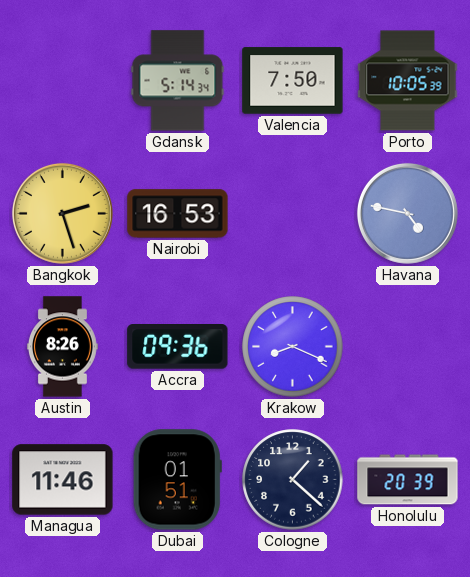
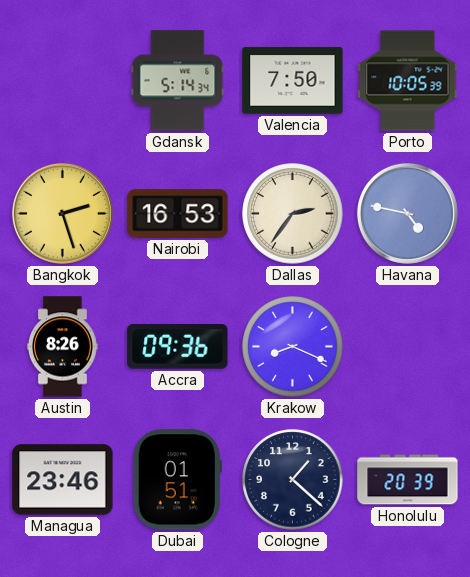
Dallas: none -> 2:36 (293, 214)
Managua: 11:46 -> 23:46 (63, 480)
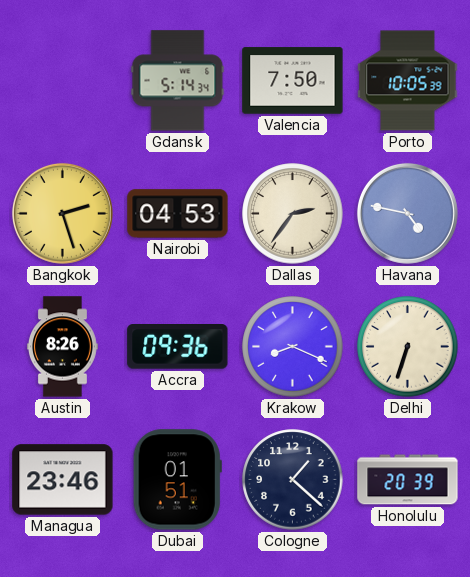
Nairobi: 16:53 -> 04:53 (178, 214)
Delhi: none -> 6:33 (408, 347)
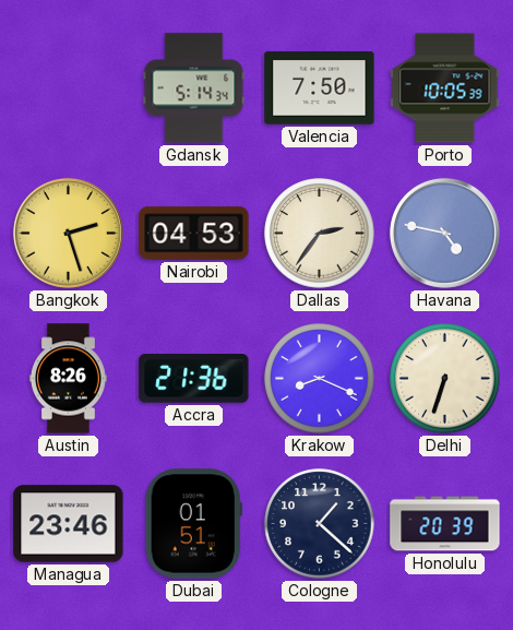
Accra: 09:36 -> 21:36 (194, 379)
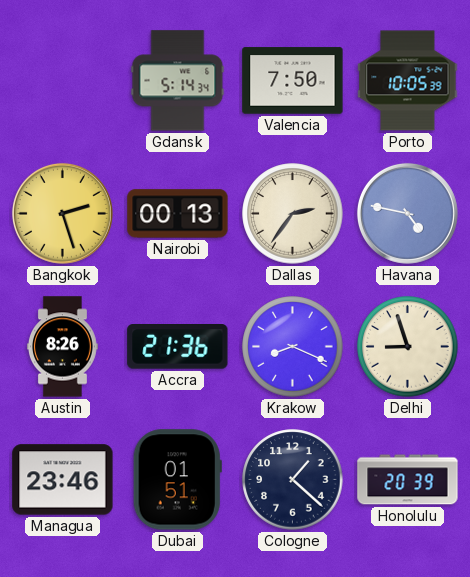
Nairobi: 04:53 -> 00:13 (178, 214)
Delhi: 6:33 -> 8:57 (408, 347)
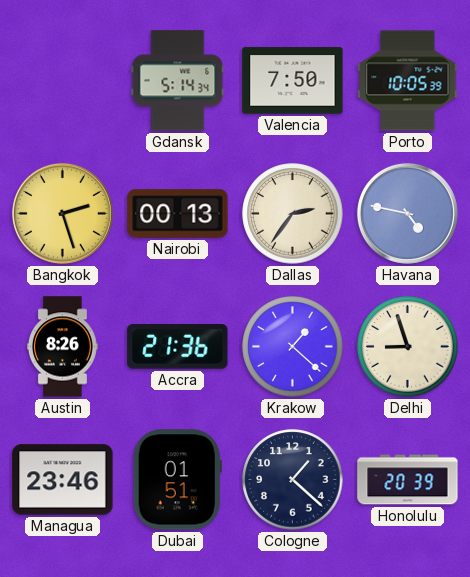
Krakow: 8:19 -> 1:22 (293, 347)
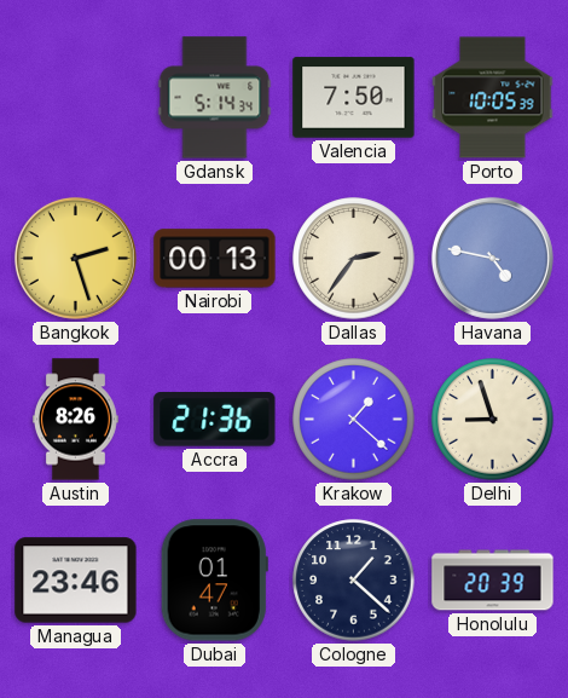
Dubai: 01:51 -> 01:47 (214, 581)
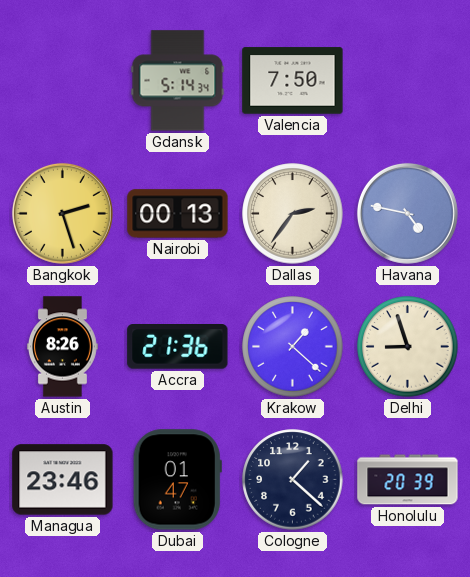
Porto: 10:05 -> none (493, 98)
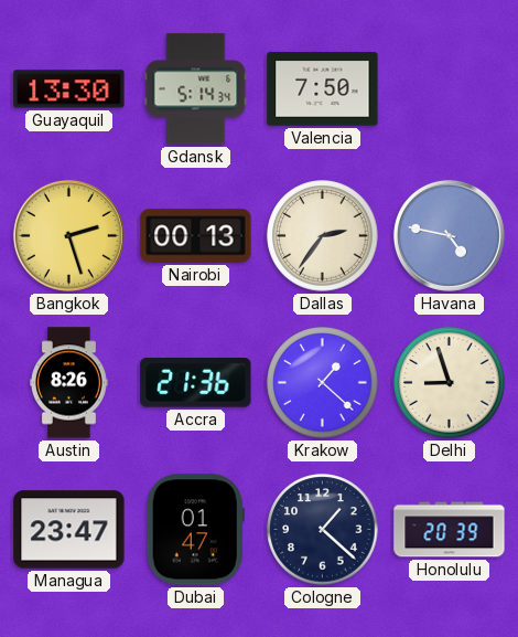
Guayaquil: none -> 13:30 (69, 89)
Managua: 23:46 -> 23:47 (69, 530)
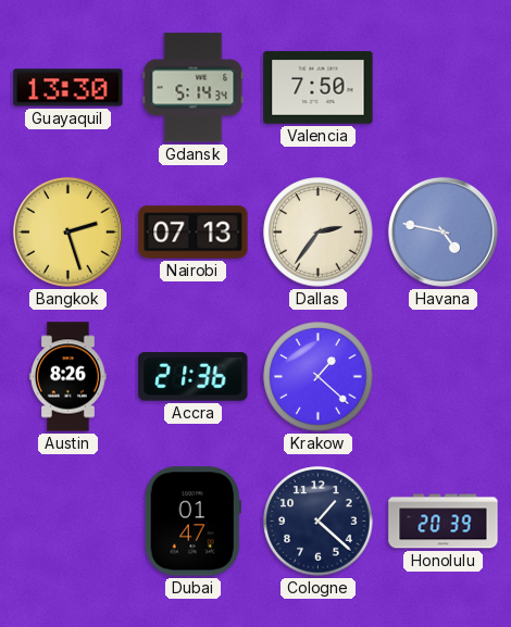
Nairobi: 00:13 -> 07:13 (194, 233)
Delhi: 8:57 -> none (450, 383)
Managua: 23:47 -> none (69, 530)
